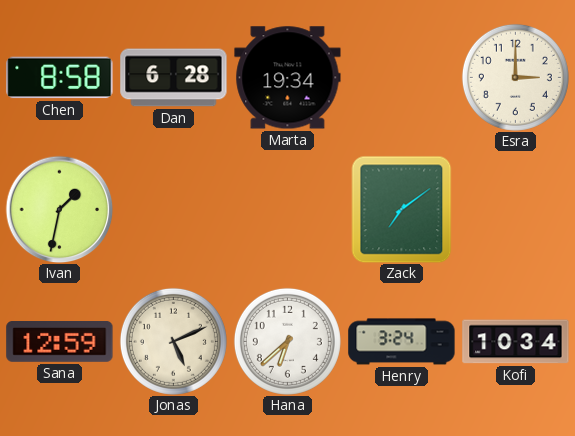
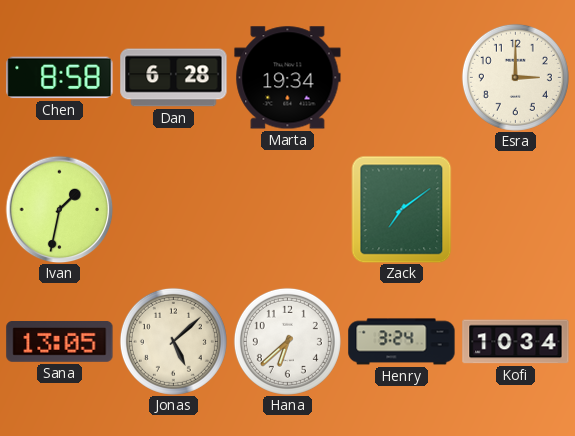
Sana: 12:59 -> 13:05 (60, 342)
Jonas: 5:11 -> 5:08 (173, 341)
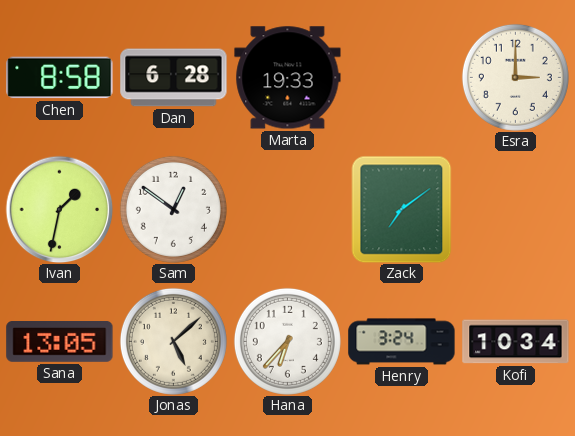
Marta: 19:34 -> 19:33 (288, 78)
Sam: none -> 12:51 (173, 209)
Hana: 6:38 -> 6:37 (287, 341)
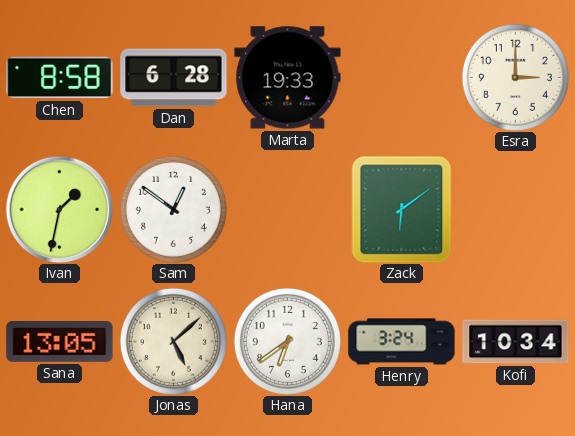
Zack: 7:09 -> 6:09 (402, 209)
Hana: 6:37 -> 6:39 (287, 341)
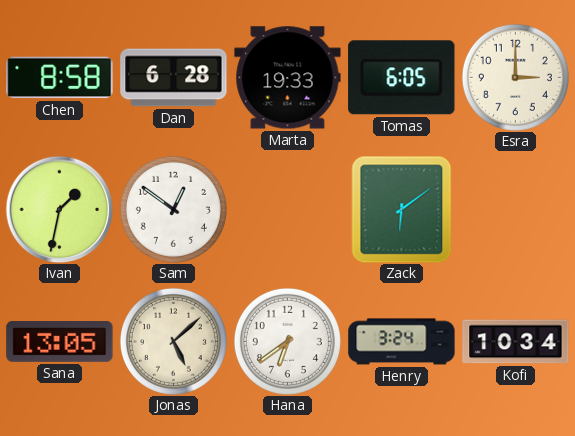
Tomas: none -> 6:05 (402, 78)
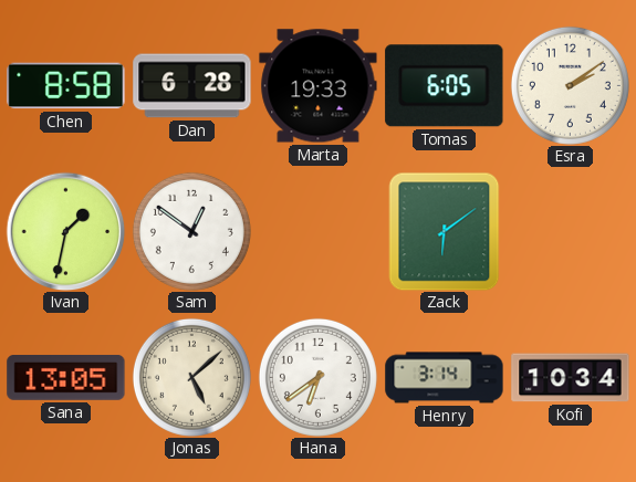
Esra: 3:00 -> 2:09 (570, 85)
Henry: 3:24 -> 3:14 (445, 378)
